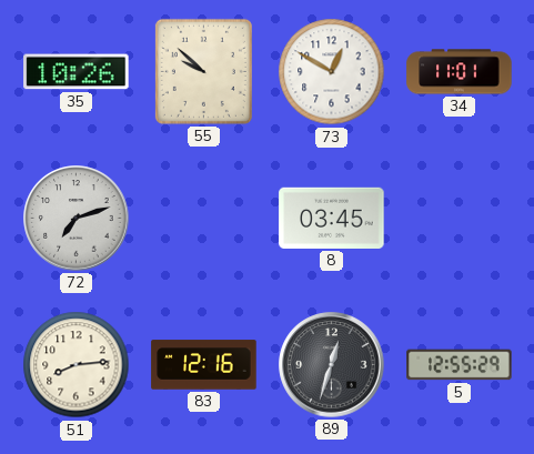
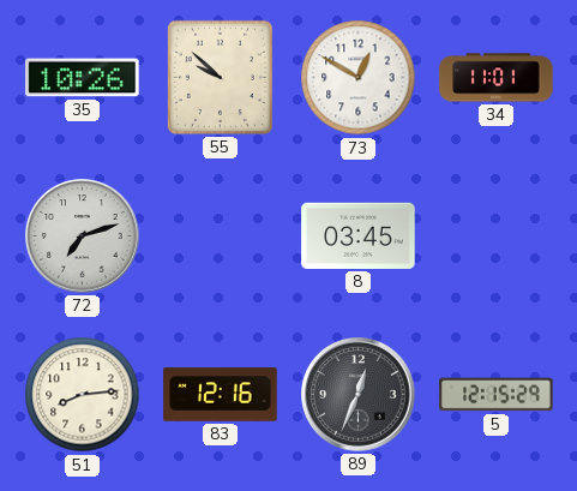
89: 12:33 -> 12:34 (359, 395)
5: 12:55 -> 12:15 (497, 395)
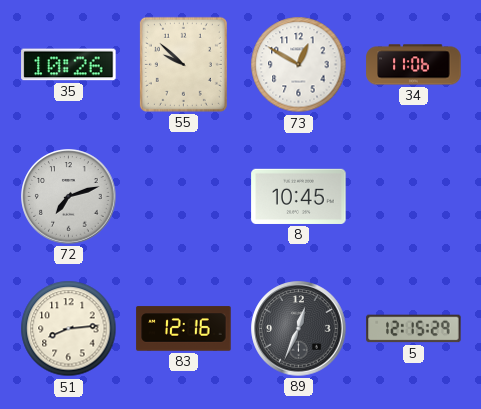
34: 11:01 -> 11:06 (414, 65)
8: 03:45 -> 10:45 (299, 196)
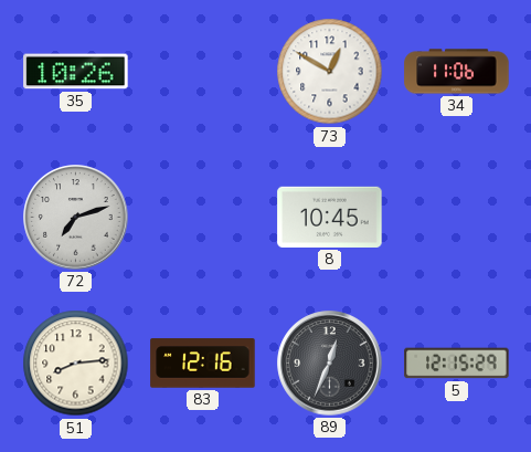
55: 9:52 -> none (183, 64)
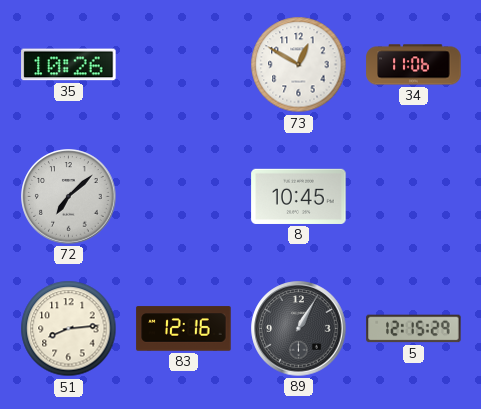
72: 7:12 -> 7:08 (69, 197)
89: 12:34 -> 1:05 (299, 329)
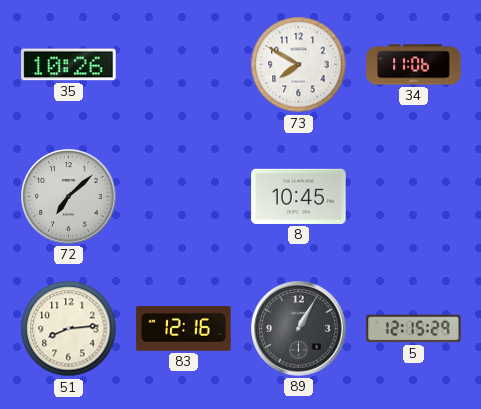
73: 12:50 -> 7:50 (299, 65)
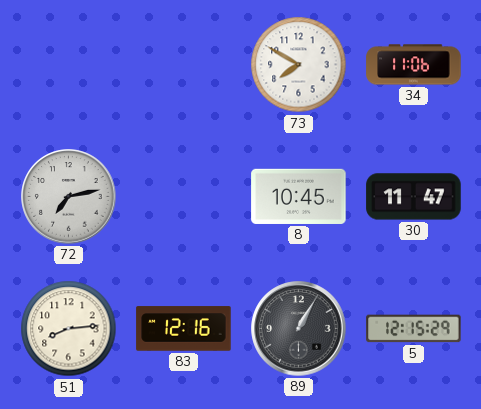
35: 10:26 -> none (69, 65)
72: 7:08 -> 7:13 (69, 197)
30: none -> 11:47 (414, 197)
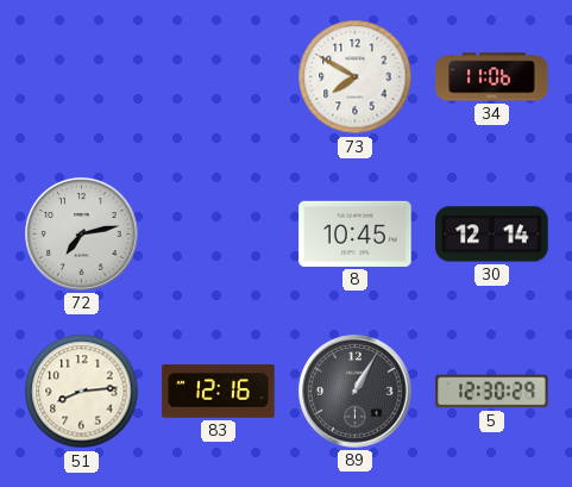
30: 11:47 -> 12:14 (492, 235)
5: 12:15 -> 12:30 (492, 392)
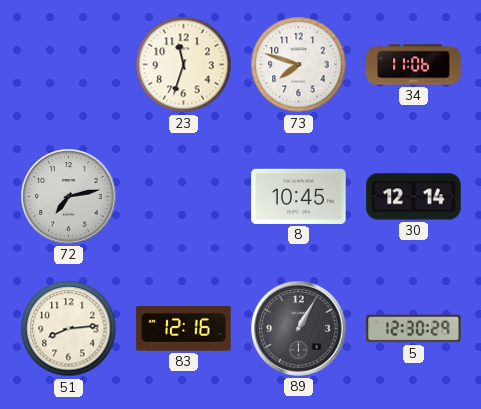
23: none -> 11:33 (184, 65)
73: 7:50 -> 7:48 (299, 65)
